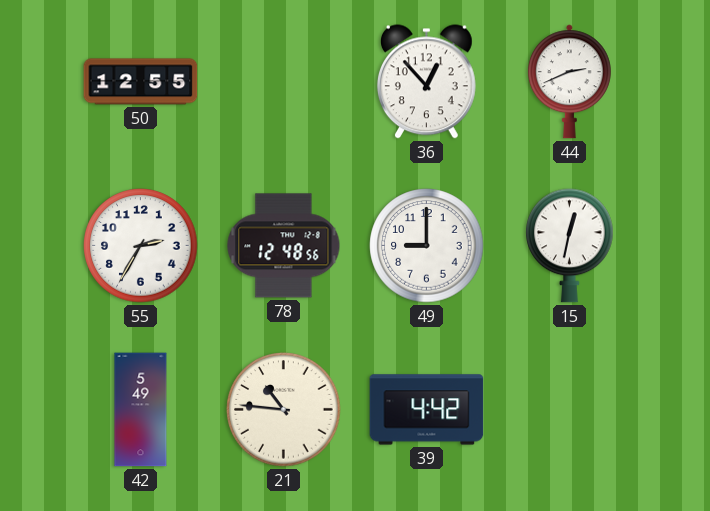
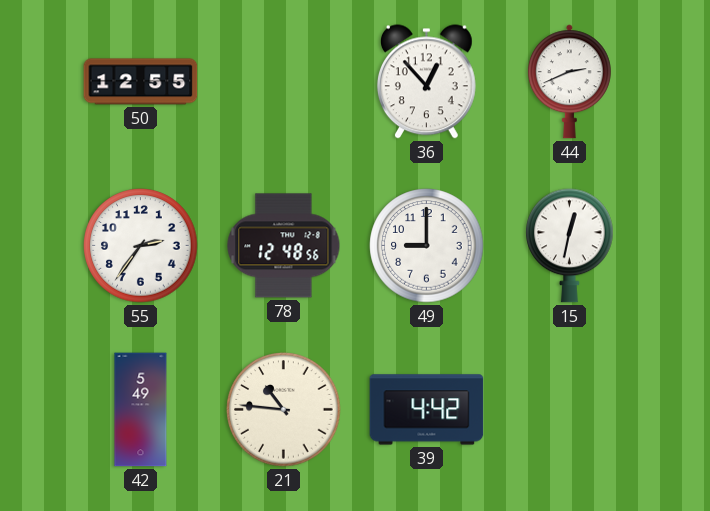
55: 2:35 -> 2:36 (141, 246)
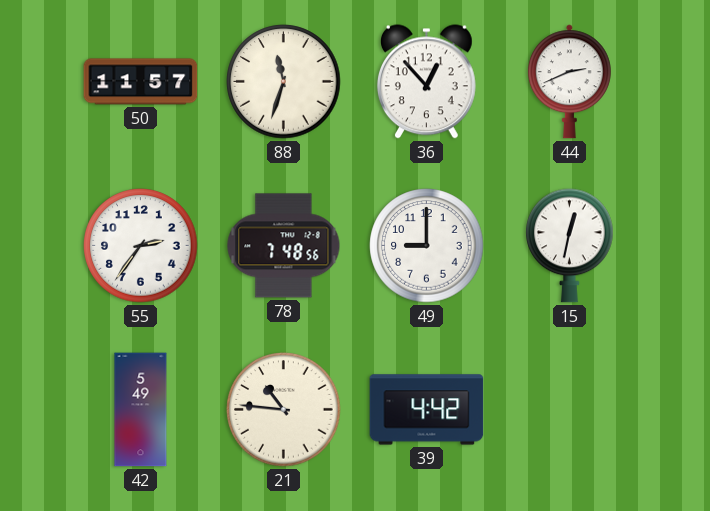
50: 12:55 -> 11:57 (141, 82)
88: none -> 11:33 (284, 82)
78: 12:48 -> 7:48 (284, 246)
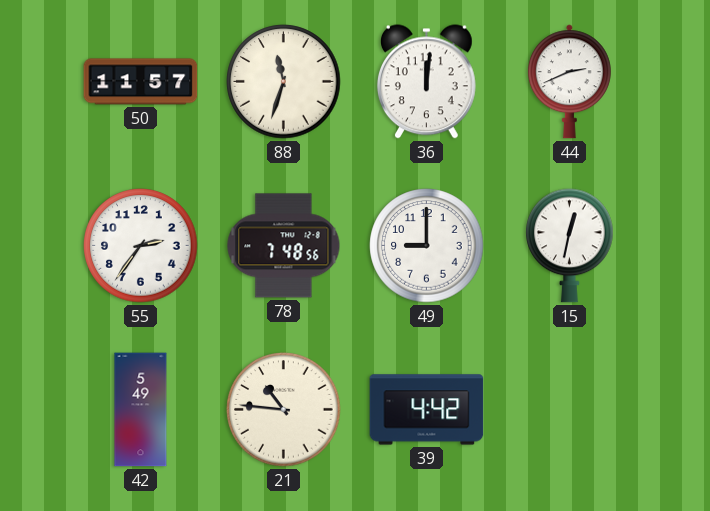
36: 12:53 -> 12:01 (426, 82)
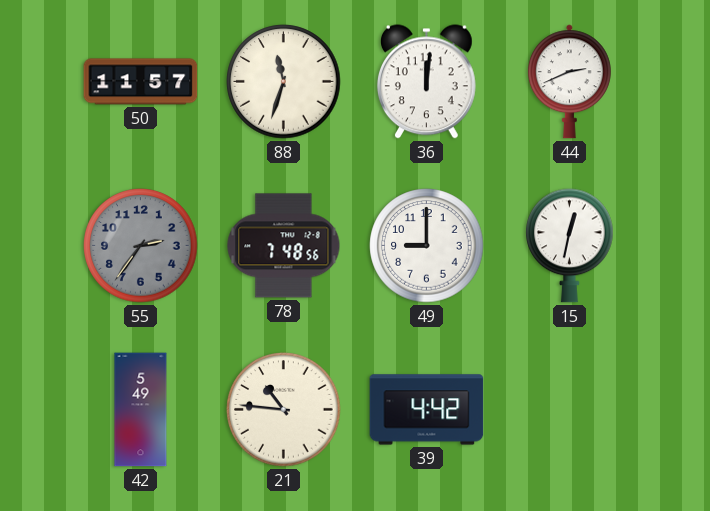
55 dial: white -> grey (141, 246)
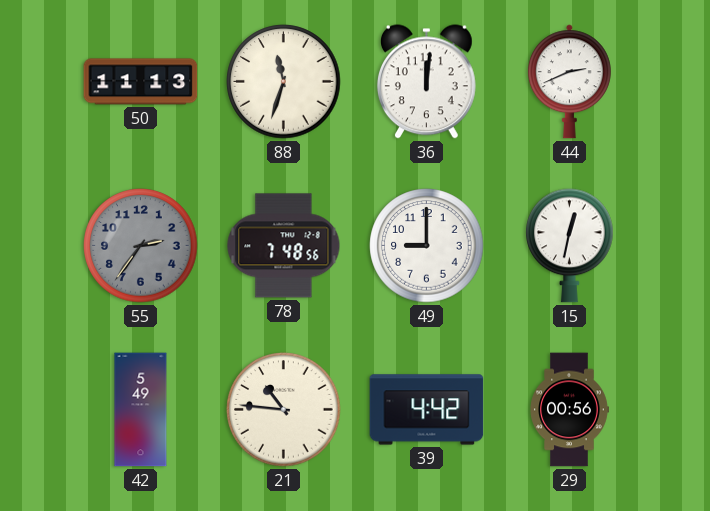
50: 11:57 -> 11:13 (141, 82)
29: none -> 00:56 (569, 410)
